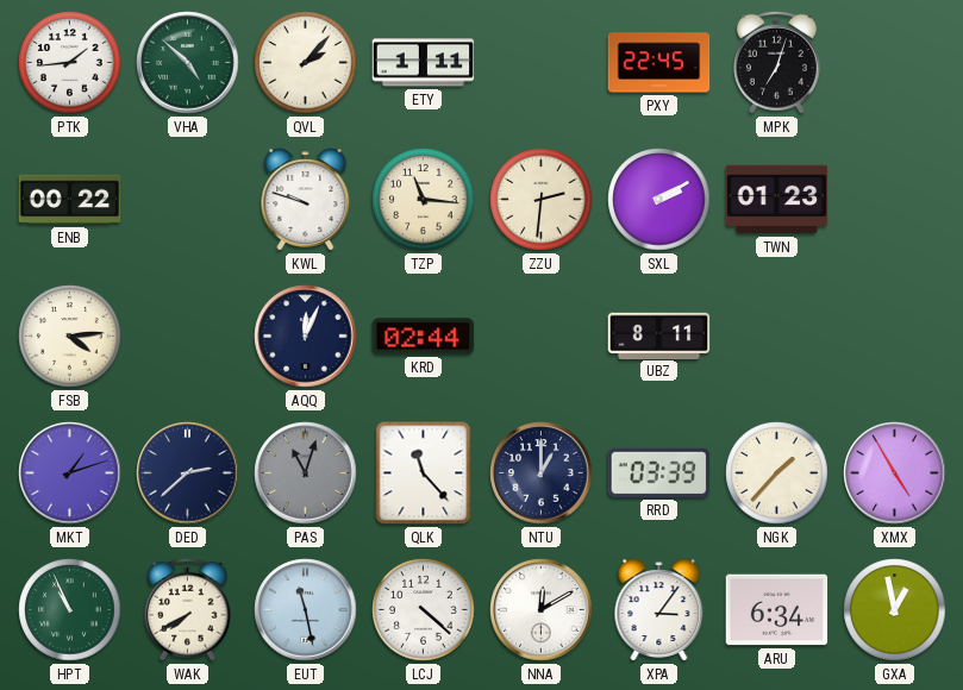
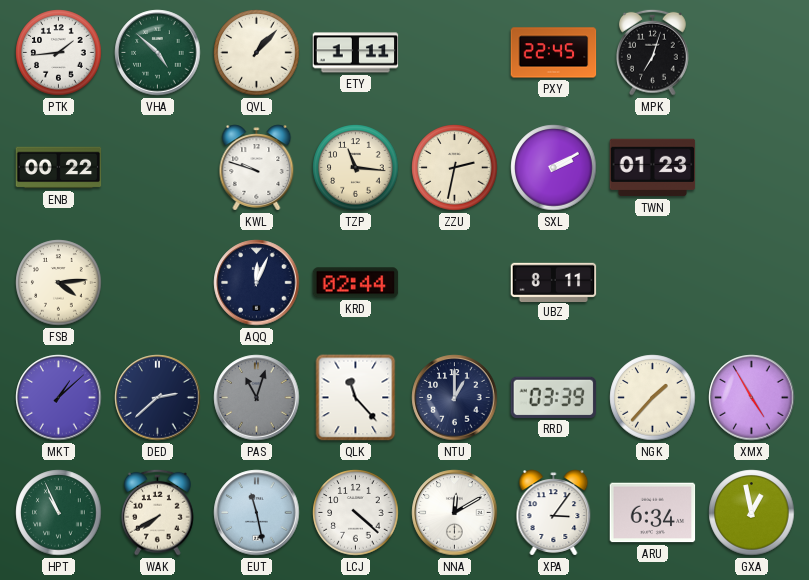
QVL: 2:07 -> 1:07 (257, 53)
ZZU: 2:31 -> 2:32 (455, 168)
MKT: 1:12 -> 1:08 (59, 398)
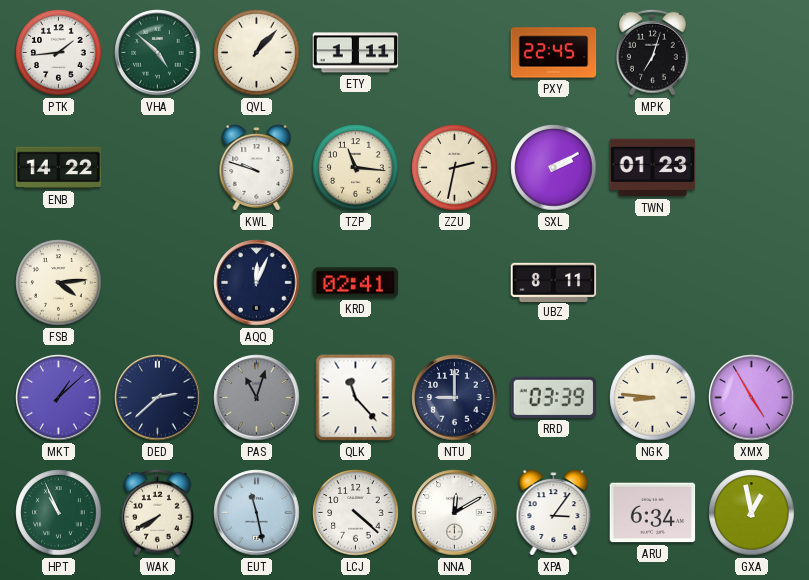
ENB: 00:22 -> 14:22 (59, 168)
KRD: 02:44 -> 02:41 (356, 283)
NTU: 1:00 -> 9:00 (455, 398)
NGK: 1:37 -> 8:46 (653, 398)
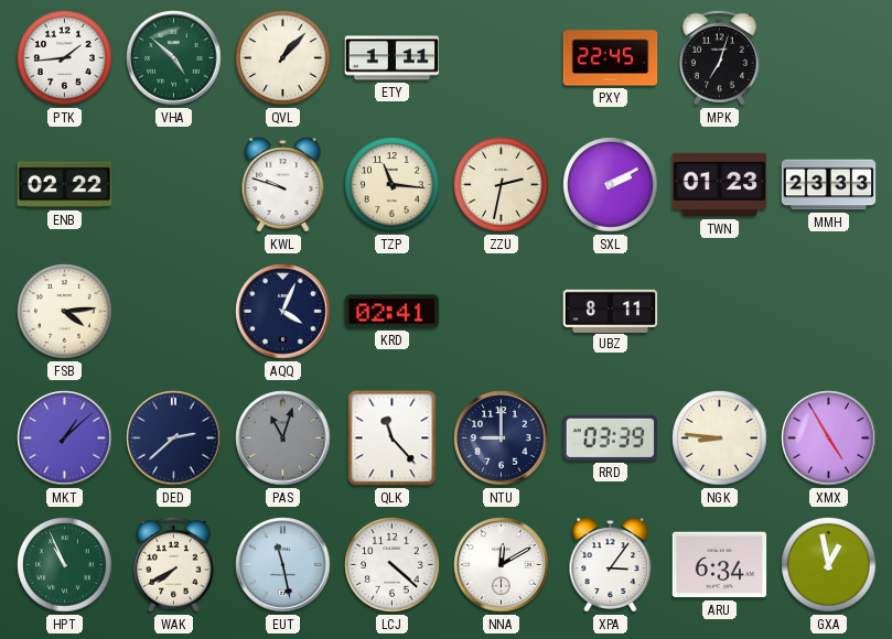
ENB: 14:22 -> 02:22 (65, 185)
MMH: none -> 23:33 (829, 185)
AQQ: 12:04 -> 4:04 (283, 312)
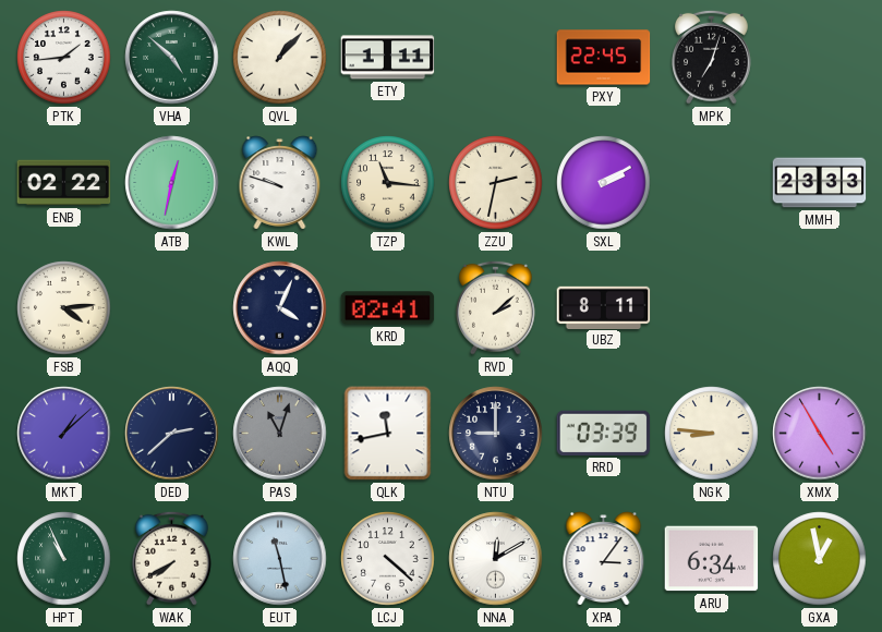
ATB: none -> 12:32 (172, 183)
TWN: 01:23 -> none (720, 185)
RVD: none -> 2:08 (496, 307)
QLK: 11:23 -> 11:43 (388, 434)
